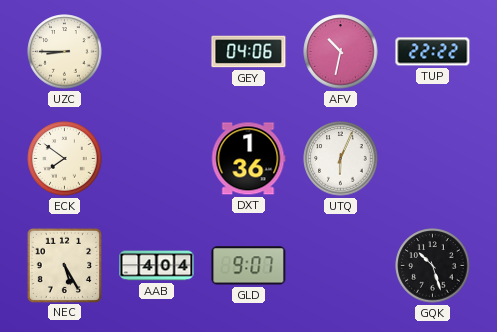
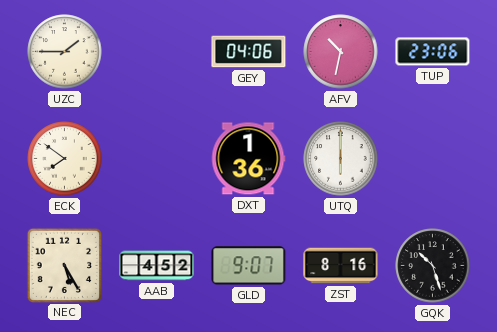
UZC: 8:45 -> 1:45 (65, 52)
TUP: 22:22 -> 23:06 (433, 52)
UTQ: 6:04 -> 6:00 (341, 159)
AAB: 4:04 -> 4:52 (157, 266)
ZST: none -> 8:16 (341, 266)
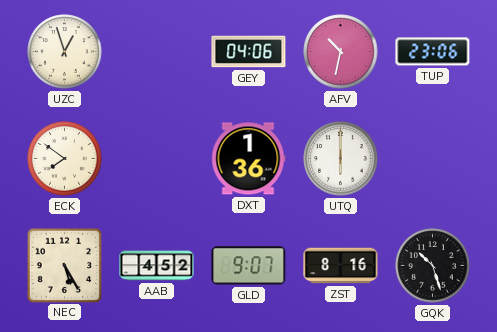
UZC: 1:45 -> 12:57 (65, 52)
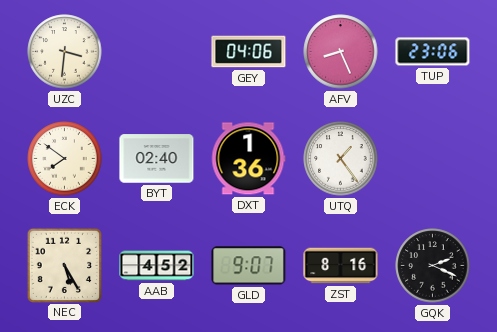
UZC: 12:57 -> 3:31 (65, 52)
AFV: 10:32 -> 8:26 (341, 52)
BYT: none -> 02:40 (157, 159)
UTQ: 6:00 -> 1:24 (341, 159)
GQK: 10:27 -> 2:19 (433, 266)
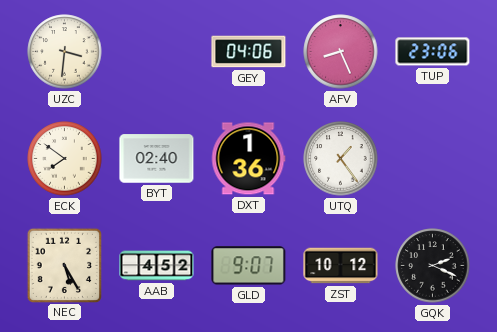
ZST: 8:16 -> 10:12 (341, 266)
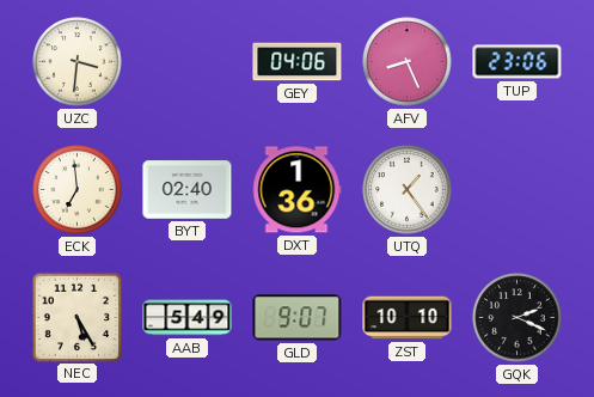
ECK: 7:51 -> 6:59 (78, 190)
AAB: 4:52 -> 5:49 (188, 318)
ZST: 10:12 -> 10:10 (408, 318)
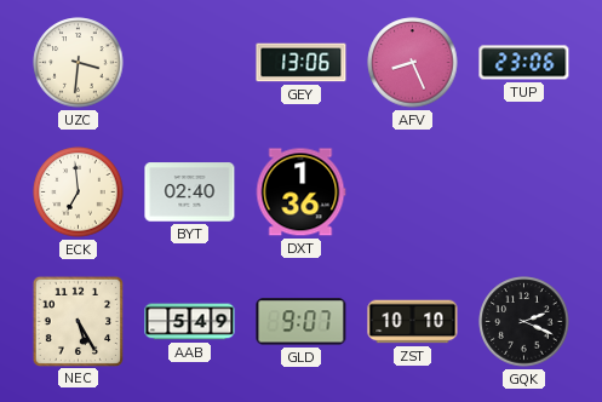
GEY: 04:06 -> 13:06 (302, 63)
UTQ: 1:24 -> none (408, 190)
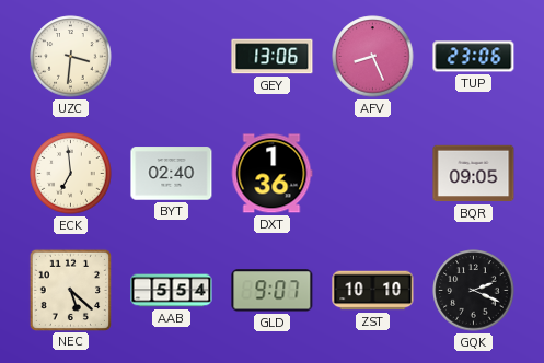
BQR: none -> 09:05 (474, 174)
NEC: 5:25 -> 5:22 (70, 290)
AAB: 5:49 -> 5:54 (172, 291)
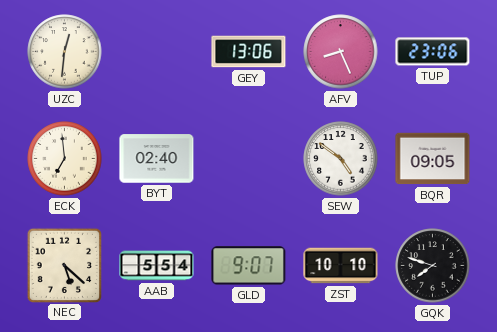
UZC: 3:31 -> 12:31 (65, 52)
DXT: 1:36 -> none (271, 174)
SEW: none -> 4:51 (341, 159)
GQK: 2:19 -> 7:48 (433, 266)
